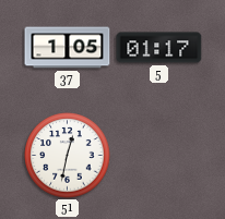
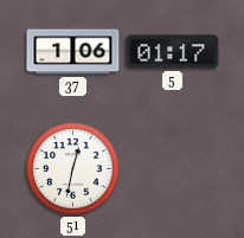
37: 1:05 -> 1:06 (73, 52)
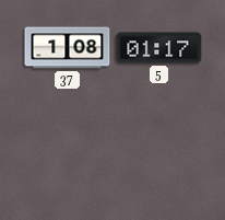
37: 1:06 -> 1:08 (68, 48)
51: 12:32 -> none (73, 169)
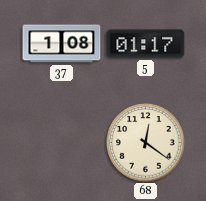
68: none -> 12:21 (146, 143)
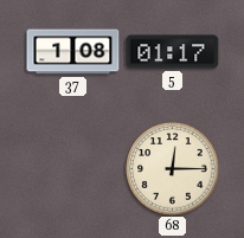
68: 12:21 -> 12:15 (173, 169)
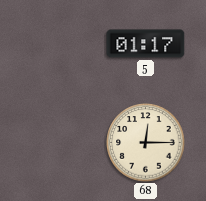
37: 1:08 -> none (73, 52)
